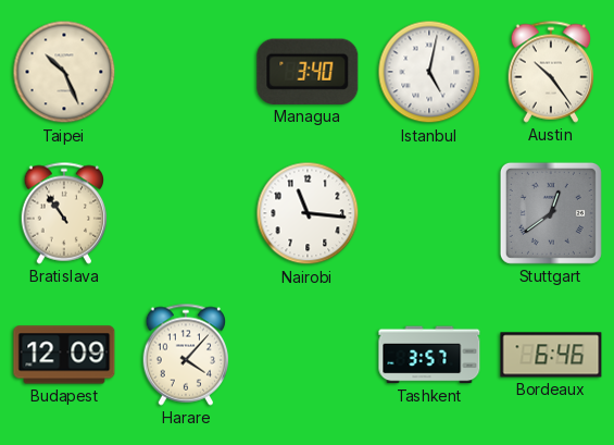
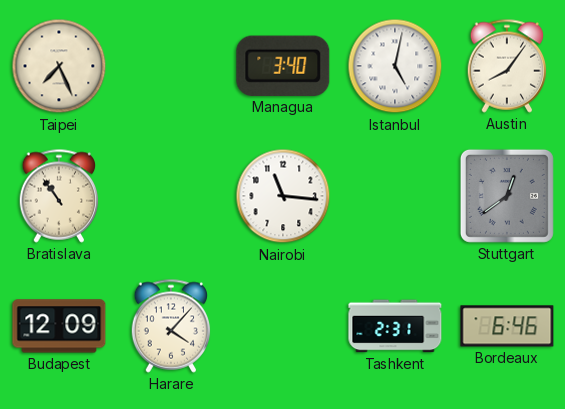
Taipei: 10:26 -> 7:26 (59, 66)
Austin: 10:24 -> 8:06 (507, 66)
Tashkent: 3:57 -> 2:31 (395, 326)
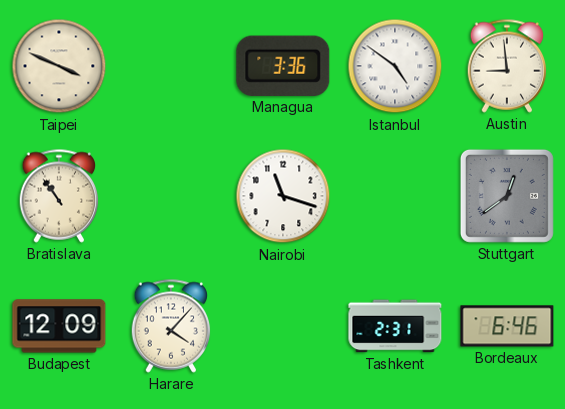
Taipei: 7:26 -> 3:49 (59, 66)
Managua: 3:40 -> 3:36 (283, 66)
Istanbul: 5:02 -> 4:51 (395, 66)
Austin: 8:06 -> 8:59 (507, 66)
Nairobi: 11:16 -> 11:18 (283, 196)
